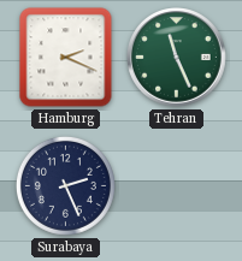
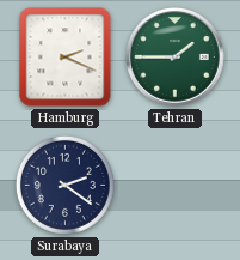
Tehran: 11:26 -> 1:45 (176, 58)
Surabaya: 2:26 -> 2:21 (64, 185)
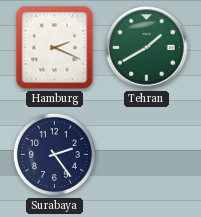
Tehran: 1:45 -> 1:40 (147, 48)
Surabaya: 2:21 -> 2:24 (54, 154)
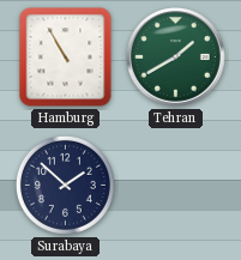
Hamburg: 2:19 -> 10:55 (66, 58)
Surabaya: 2:24 -> 1:52 (65, 185)
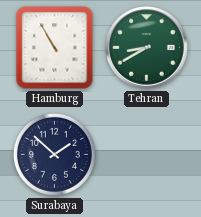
Tehran: 1:40 -> 8:40 (147, 48)
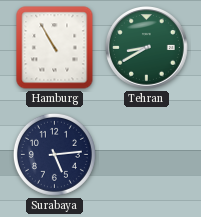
Surabaya: 1:52 -> 5:14 (54, 154)
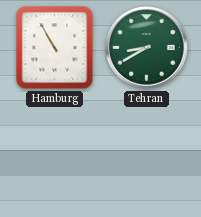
Surabaya: 5:14 -> none (54, 154)
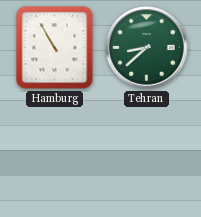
Tehran: 8:40 -> 8:38 (147, 48)
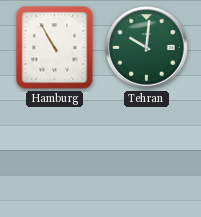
Tehran: 8:38 -> 10:01 (147, 48)
